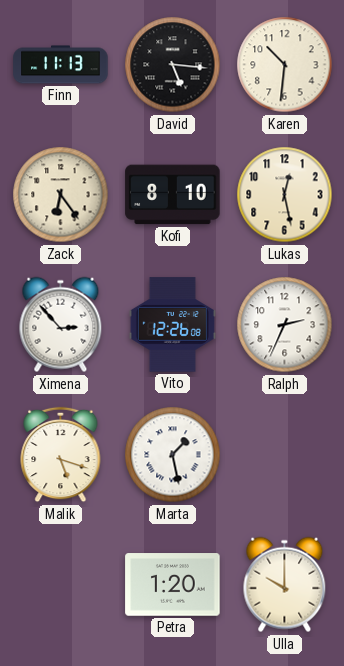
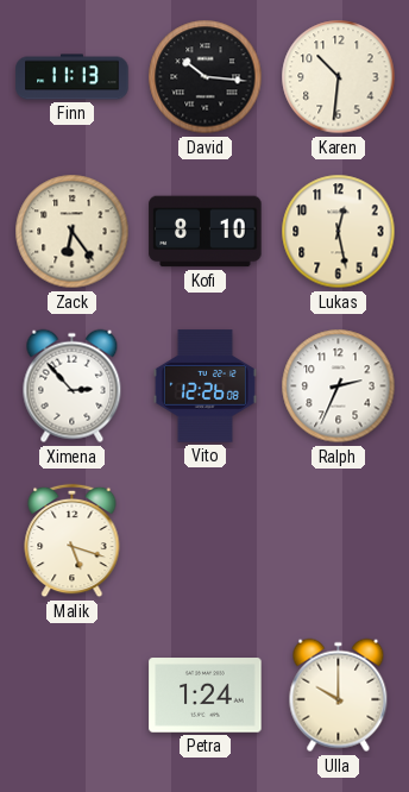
David: 5:16 -> 10:16 (206, 77)
Marta: 1:28 -> none (173, 455)
Petra: 1:20 -> 1:24 (206, 696)
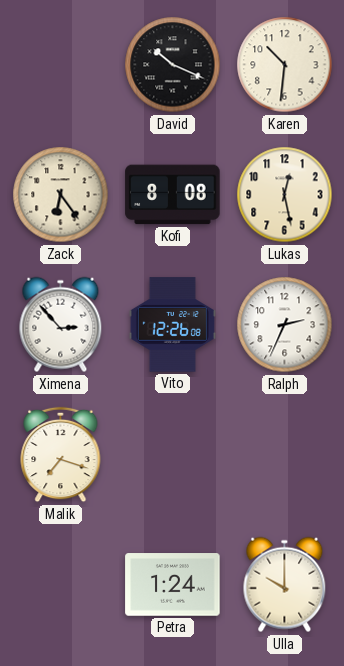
Finn: 11:13 -> none (73, 77)
David: 10:16 -> 10:19 (173, 65)
Kofi: 8:10 -> 8:08 (173, 195)
Malik: 5:18 -> 7:18 (61, 455)
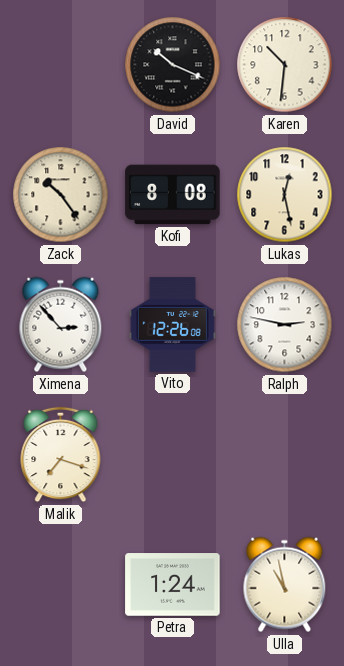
Zack: 6:24 -> 10:24 (61, 195)
Ralph: 2:34 -> 2:47 (285, 325)
Ulla: 10:00 -> 10:58 (285, 585)
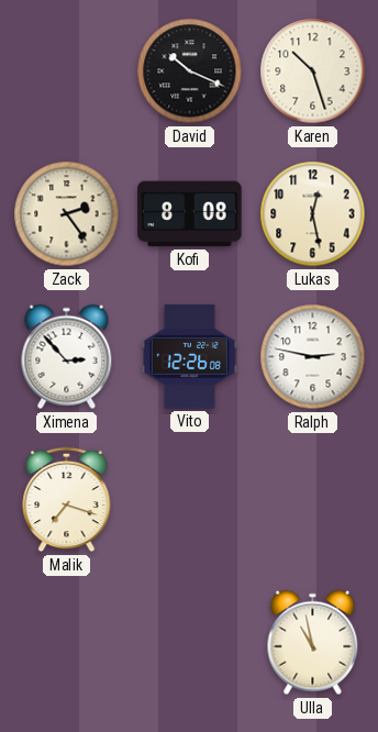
Karen: 10:31 -> 10:27 (313, 71)
Zack: 10:24 -> 2:24 (67, 214)
Petra: 1:24 -> none (173, 585)
